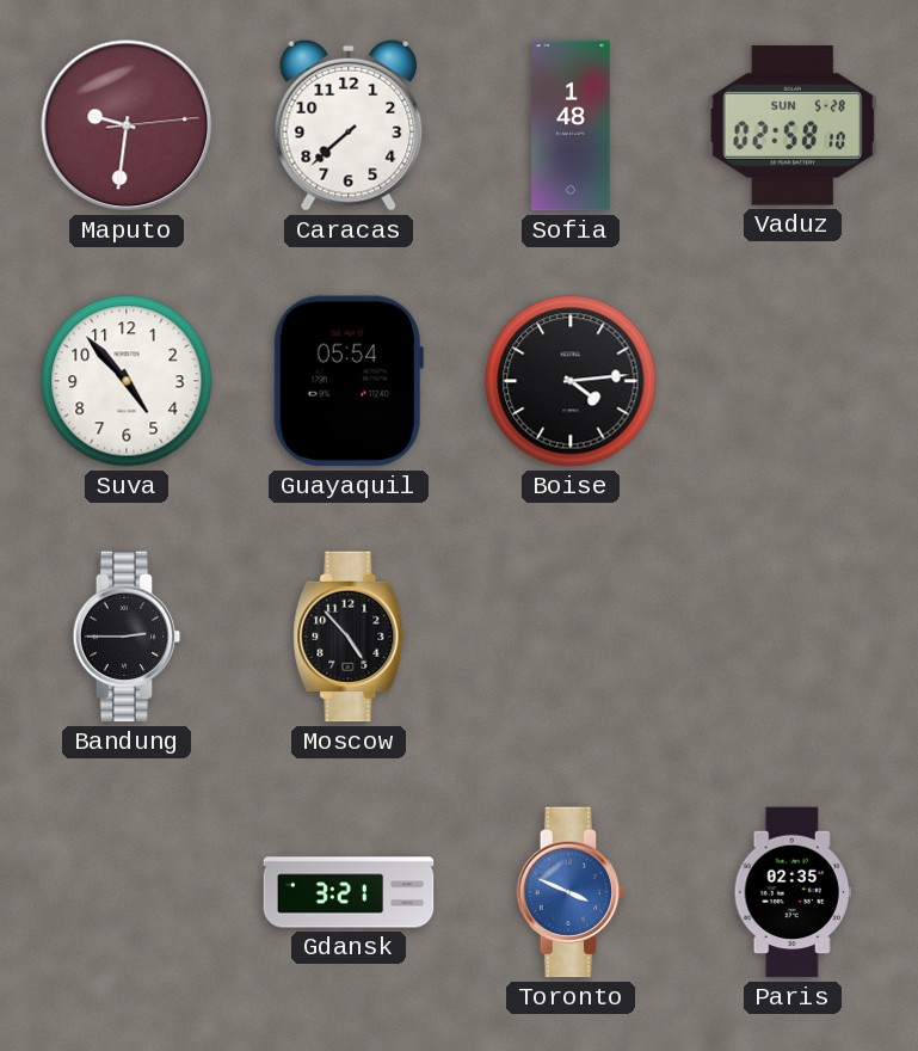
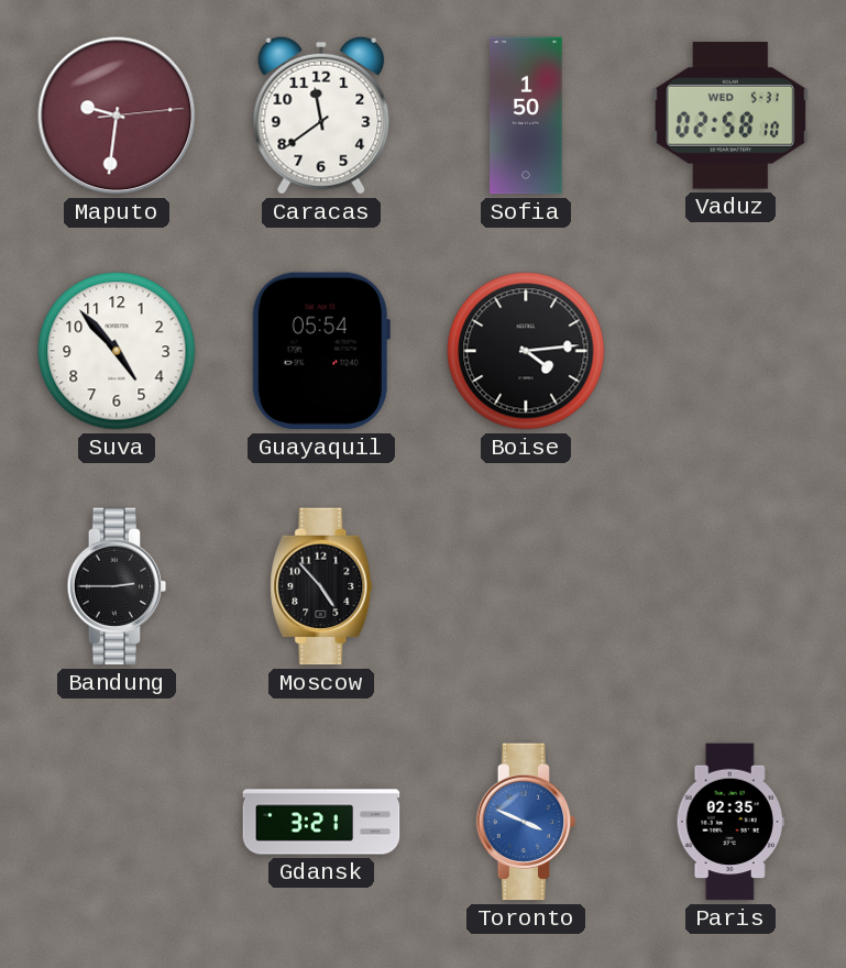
Caracas: 7:38 -> 11:39 (321, 116)
Sofia: 1:48 -> 1:50 (526, 116)
Vaduz date: SUN 5-28 -> WED 5-31 (730, 116)
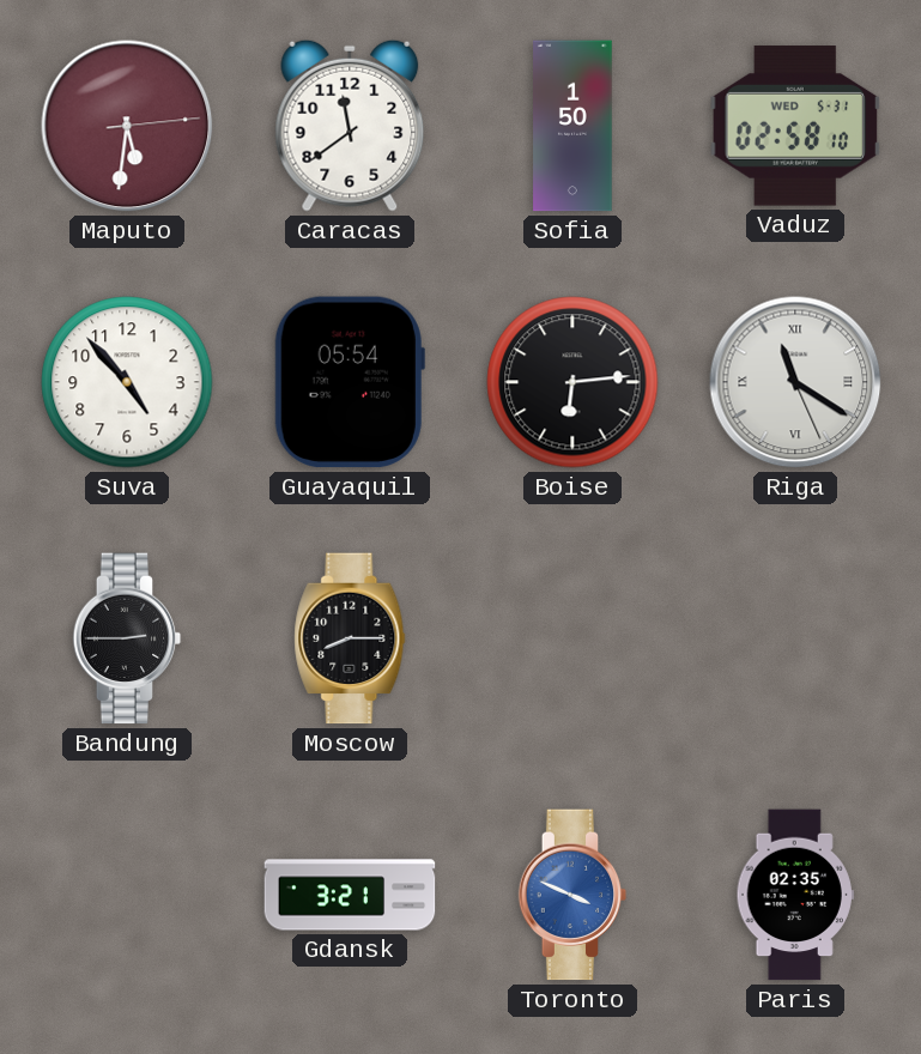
Maputo: 9:31 -> 5:31 (127, 126)
Boise: 4:14 -> 6:14 (572, 382)
Riga: none -> 11:20 (795, 382)
Moscow: 4:53 -> 8:15 (350, 638)
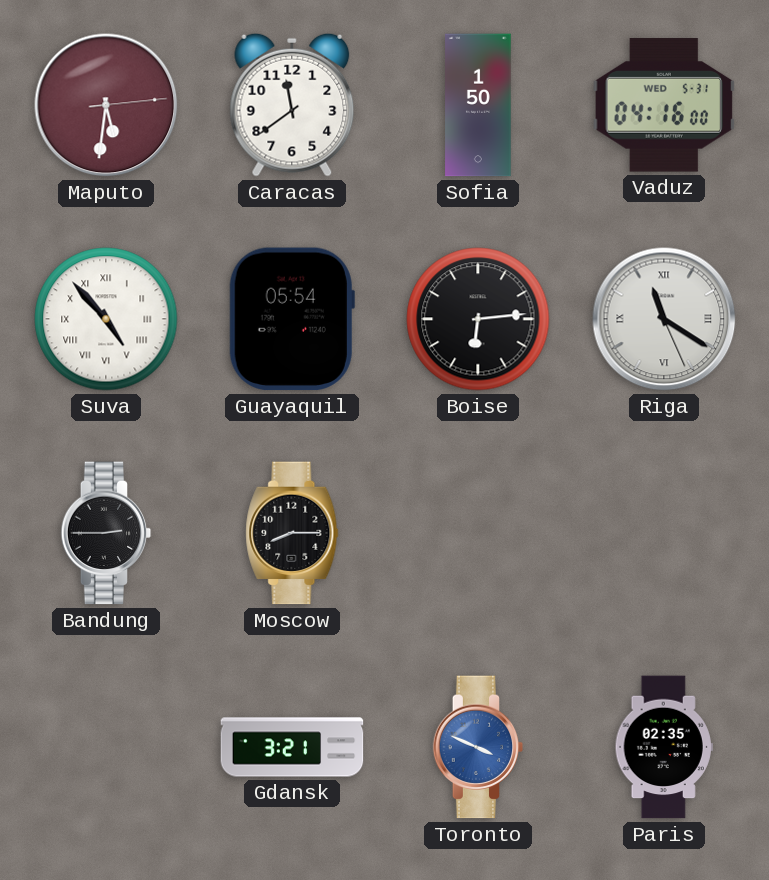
Vaduz: 02:58 -> 04:16 (664, 105)
Suva numerals: Arabic -> Roman (106, 319)
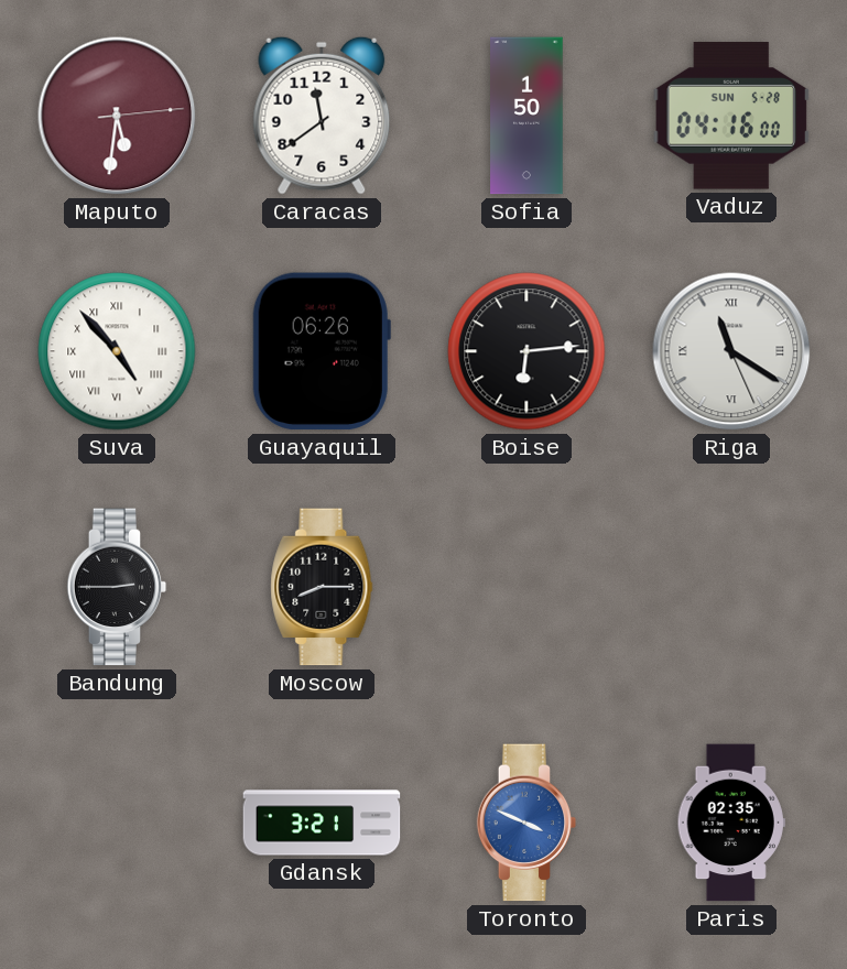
Vaduz date: WED 5-31 -> SUN 5-28 (731, 116)
Guayaquil: 05:54 -> 06:26 (322, 351)
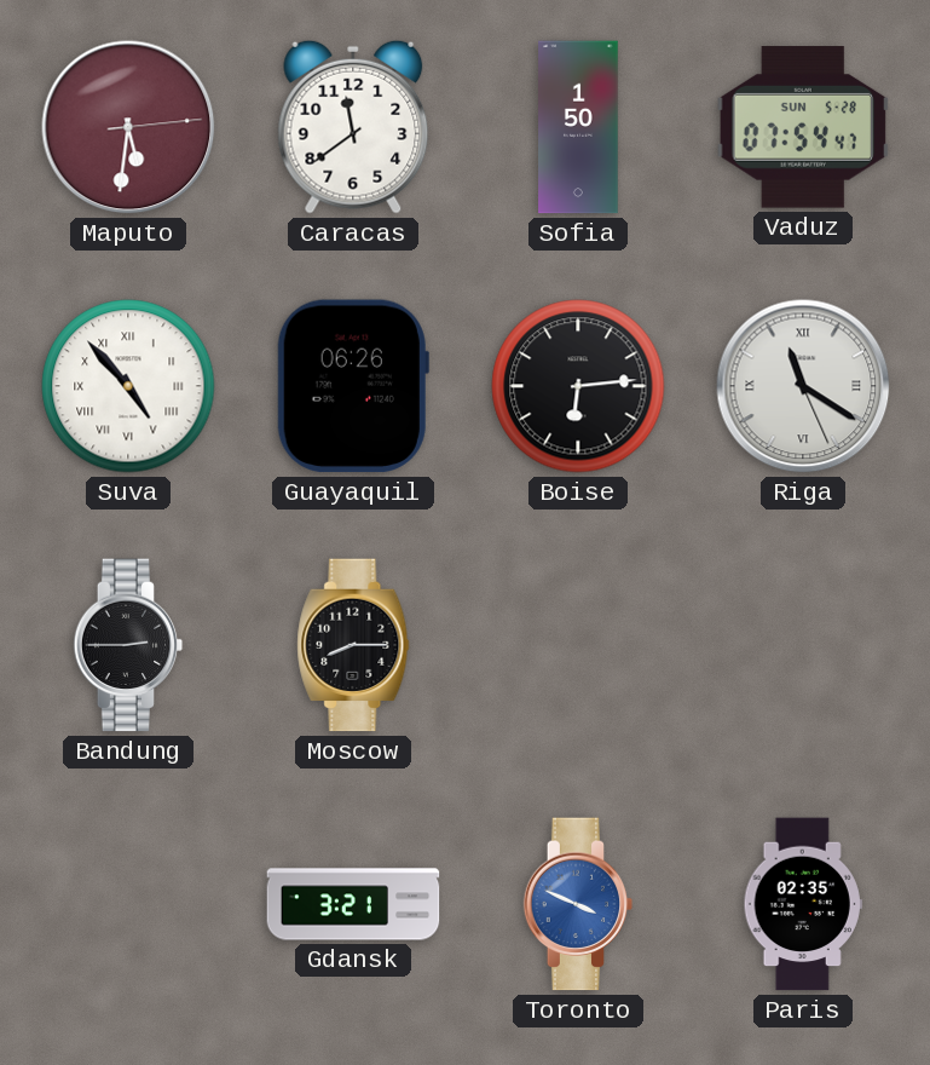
Vaduz: 04:16 -> 07:54 (803, 127)
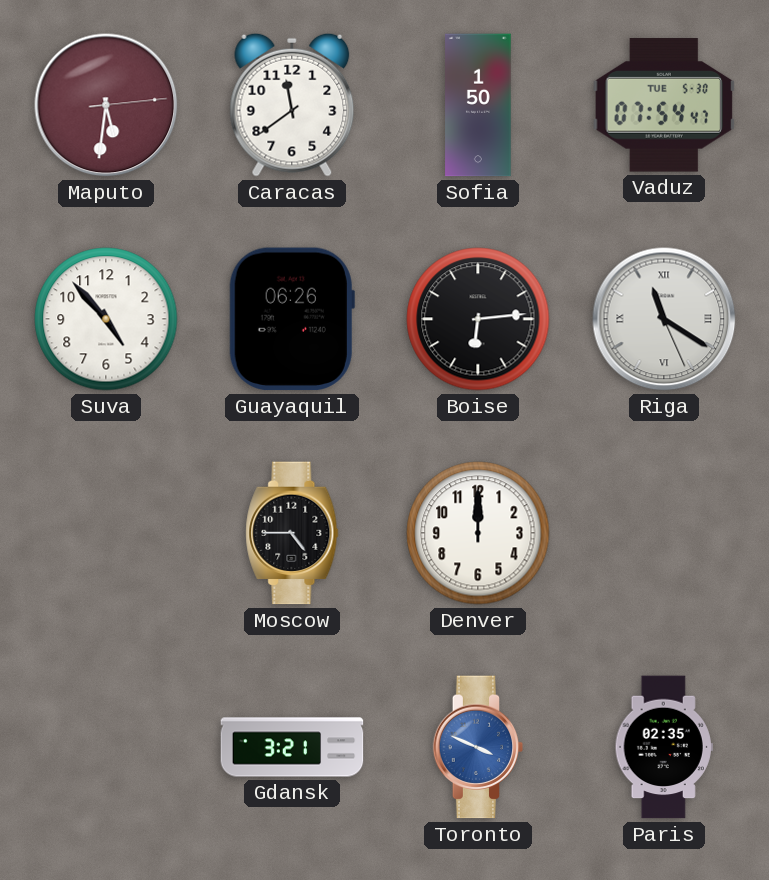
Vaduz date: SUN 5-28 -> TUE 5-30 (664, 105)
Suva numerals: Roman -> Arabic (106, 319)
Bandung: 2:45 -> none (128, 645)
Moscow: 8:15 -> 4:45 (292, 533)
Denver: none -> 12:00 (478, 533)
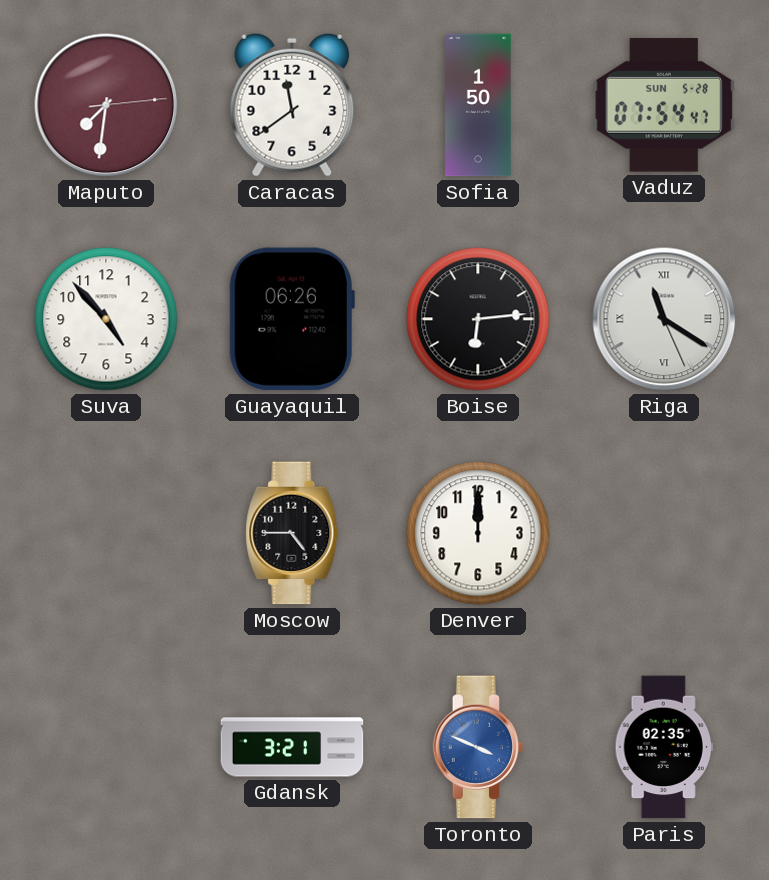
Maputo: 5:31 -> 7:31 (106, 105)
Vaduz date: TUE 5-30 -> SUN 5-28 (664, 105)
